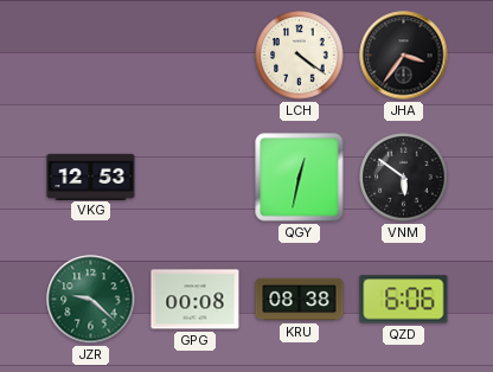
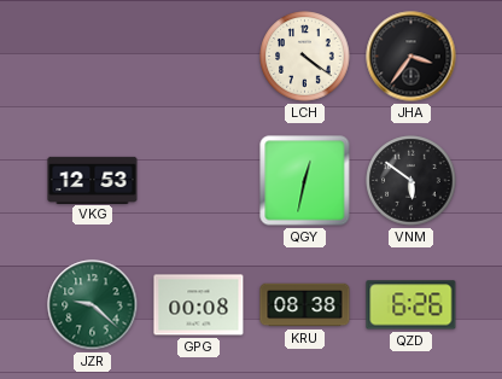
QZD: 6:06 -> 6:26 (411, 305)
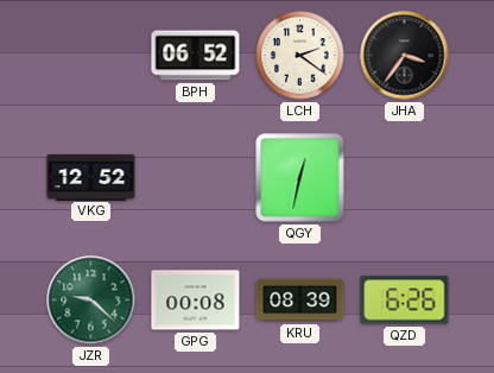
BPH: none -> 06:52 (196, 56)
LCH: 4:21 -> 2:21 (300, 56)
VKG: 12:53 -> 12:52 (91, 177)
VNM: 5:51 -> none (411, 181)
KRU: 08:38 -> 08:39 (300, 301)
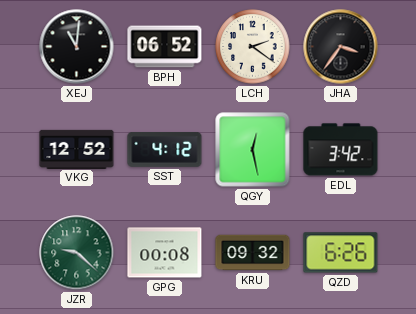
XEJ: none -> 11:01 (77, 47)
SST: none -> 4:12 (165, 150)
QGY: 12:32 -> 12:28 (253, 150)
EDL: none -> 3:42 (341, 150)
KRU: 08:39 -> 09:32 (253, 253)
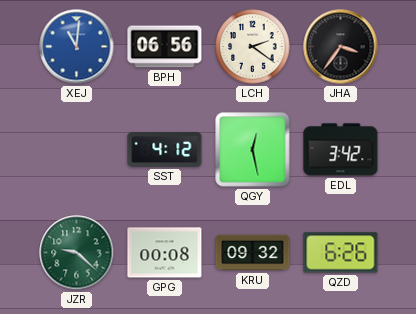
XEJ dial: black -> blue (77, 47)
BPH: 06:52 -> 06:56 (165, 47)
VKG: 12:52 -> none (77, 149)
